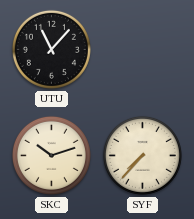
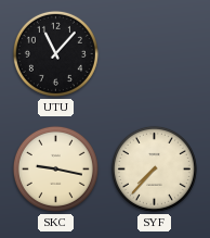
SKC: 10:12 -> 9:17 (55, 168)
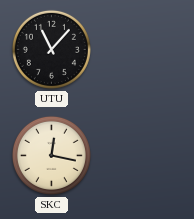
SKC: 9:17 -> 12:17 (51, 155)
SYF: 7:37 -> none (154, 168)
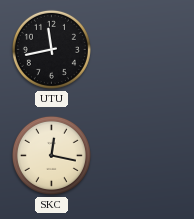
UTU: 11:07 -> 11:43 (51, 49)
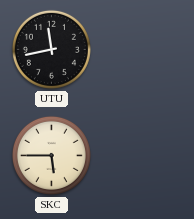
SKC: 12:17 -> 5:45 (51, 155)
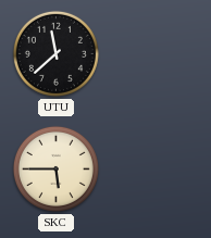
UTU: 11:43 -> 11:38 (55, 53)
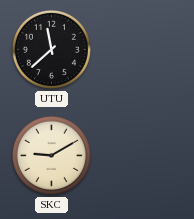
SKC: 5:45 -> 9:10 (51, 155)
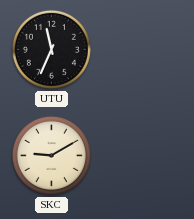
UTU: 11:38 -> 11:34 (51, 49)
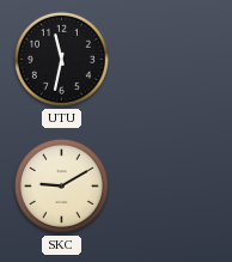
UTU: 11:34 -> 11:32 (61, 59)
